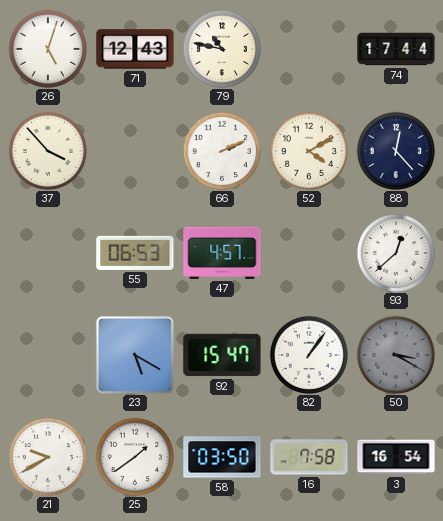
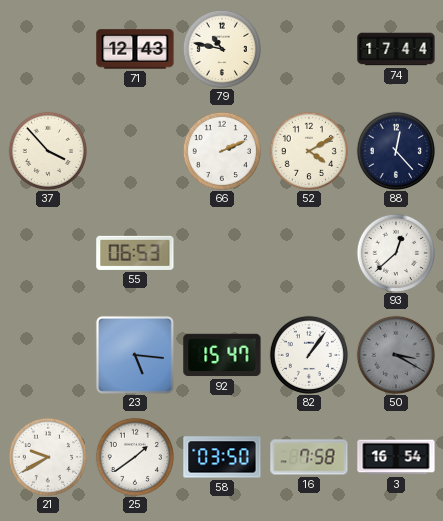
26: 5:03 -> none (47, 48)
47: 4:57 -> none (222, 253)
23: 5:20 -> 5:16 (135, 355)
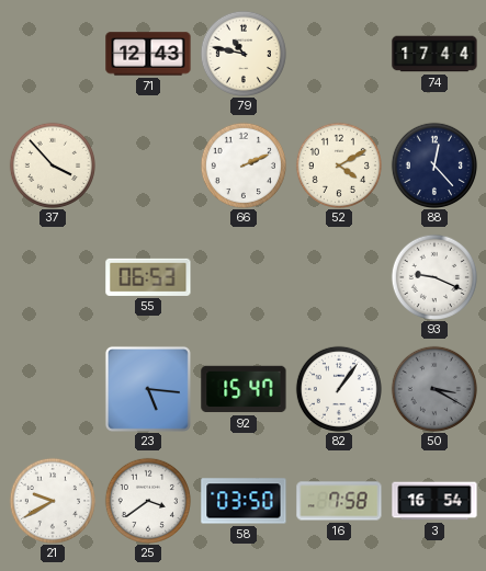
93: 12:38 -> 9:19 (433, 276)
25: 1:39 -> 3:39 (147, 500)
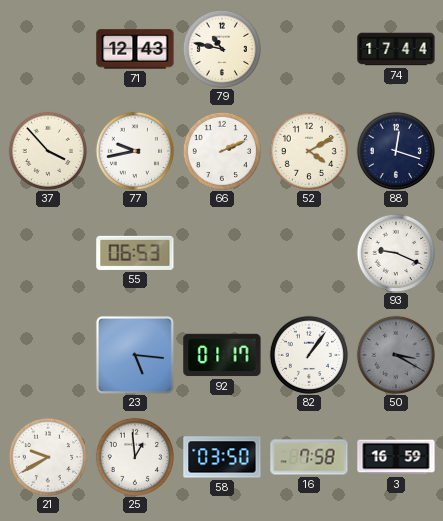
77: none -> 9:43 (134, 150)
88: 12:23 -> 12:18 (395, 150)
92: 15:47 -> 01:17 (222, 355)
25: 3:39 -> 12:59 (134, 456)
3: 16:54 -> 16:59 (396, 457)
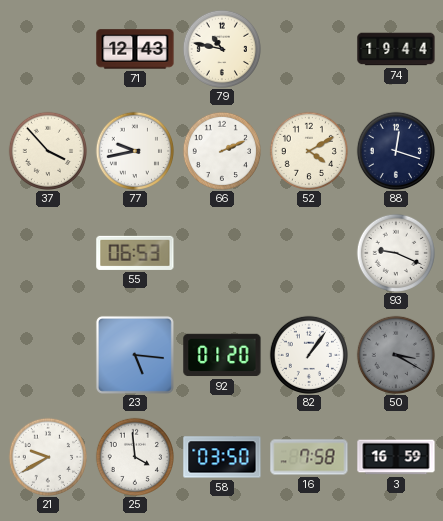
74: 17:44 -> 19:44 (396, 49)
92: 01:17 -> 01:20 (222, 355)
25: 12:59 -> 3:59 (134, 456)
